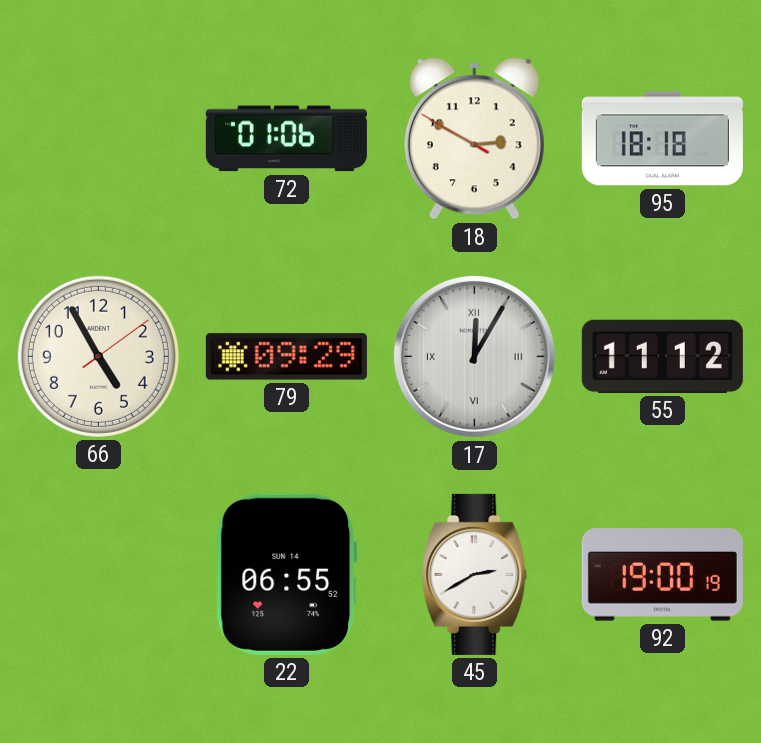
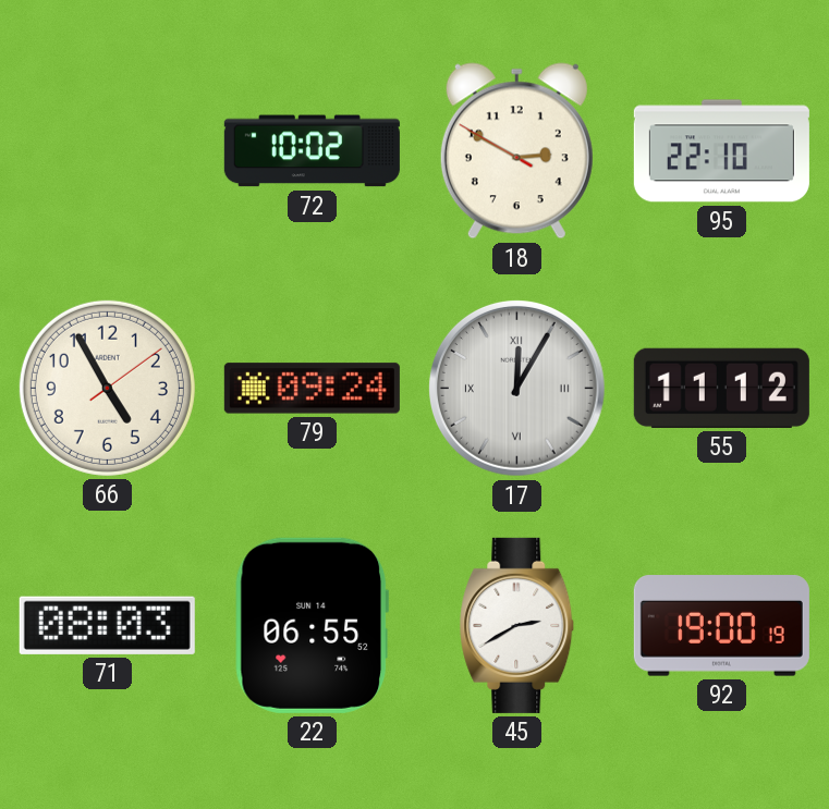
72: 01:06 -> 10:02 (312, 151)
95: 18:18 -> 22:10 (721, 151)
79: 09:29 -> 09:24 (312, 389)
71: none -> 08:03 (107, 625)
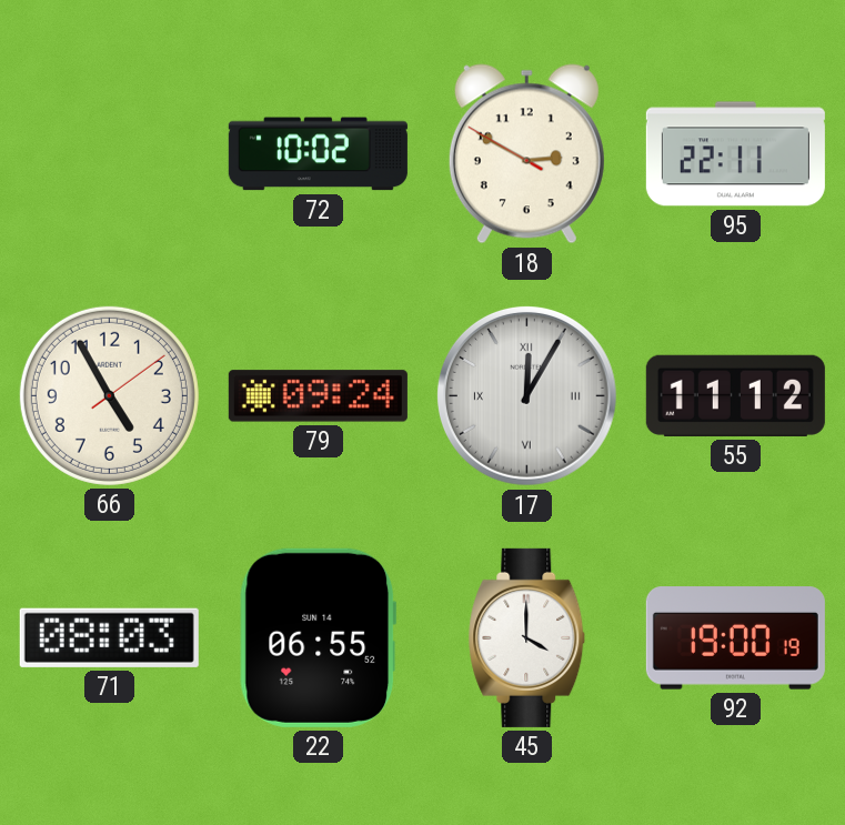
95: 22:10 -> 22:11 (735, 154)
45: 2:40 -> 4:00 (527, 637)
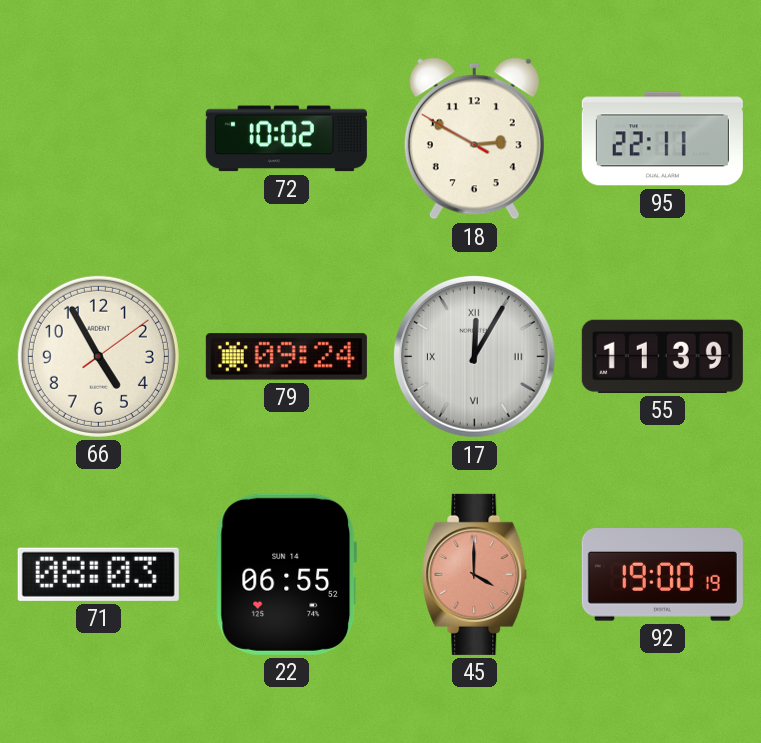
55: 11:12 -> 11:39 (662, 356)
45 dial: white -> salmon (475, 574)
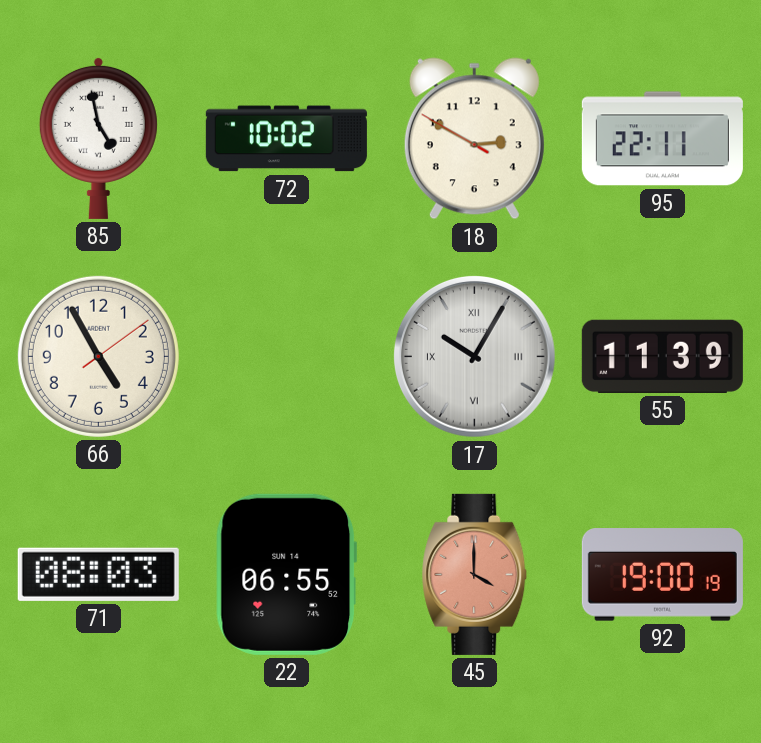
85: none -> 4:58 (98, 138)
79: 09:24 -> none (286, 357)
17: 12:05 -> 10:05 (474, 356)
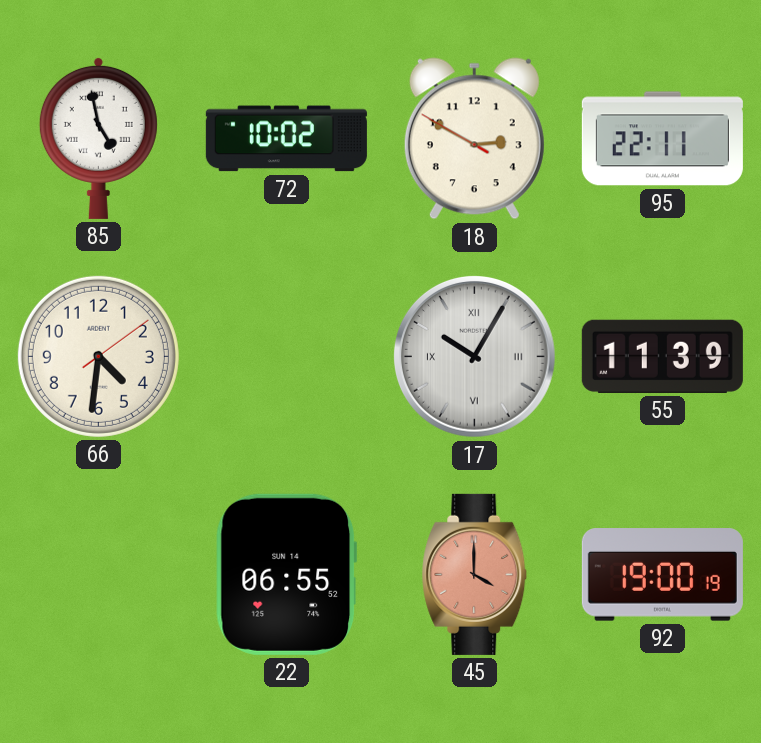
66: 4:55 -> 4:31 (98, 356)
71: 08:03 -> none (98, 574)
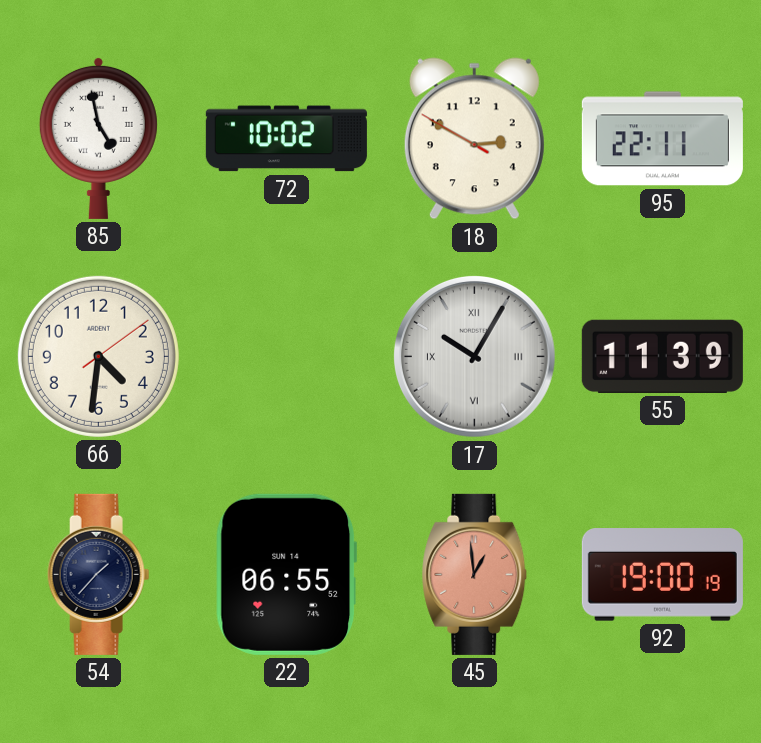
54: none -> 1:37 (99, 574)
45: 4:00 -> 12:59 (475, 574)
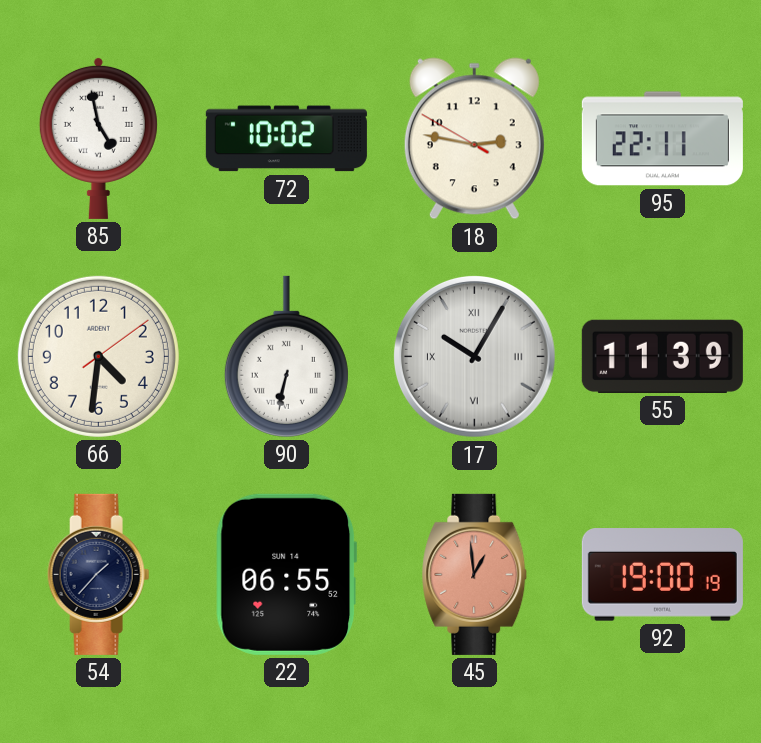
18: 2:49 -> 2:46 (474, 139)
90: none -> 6:32 (286, 356)
